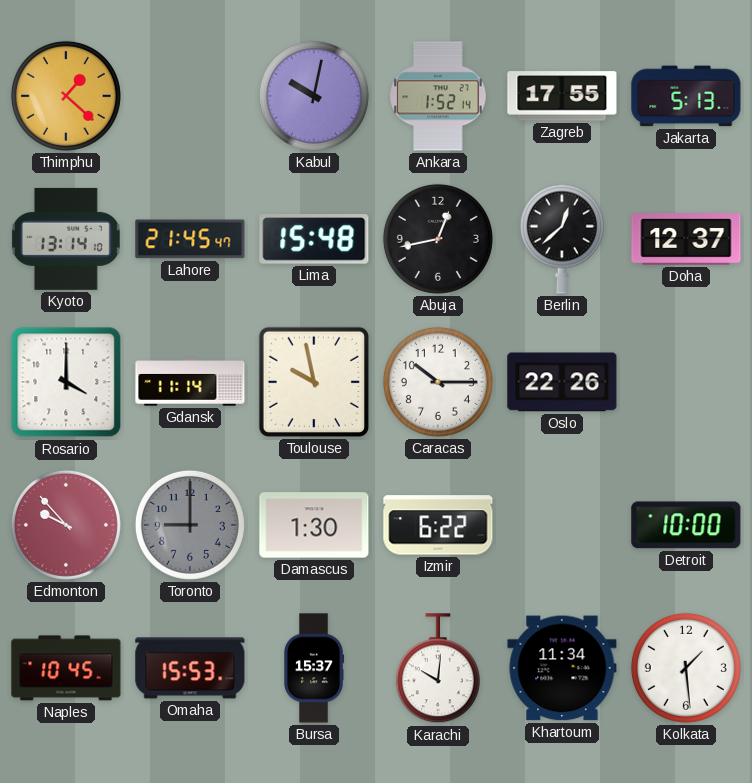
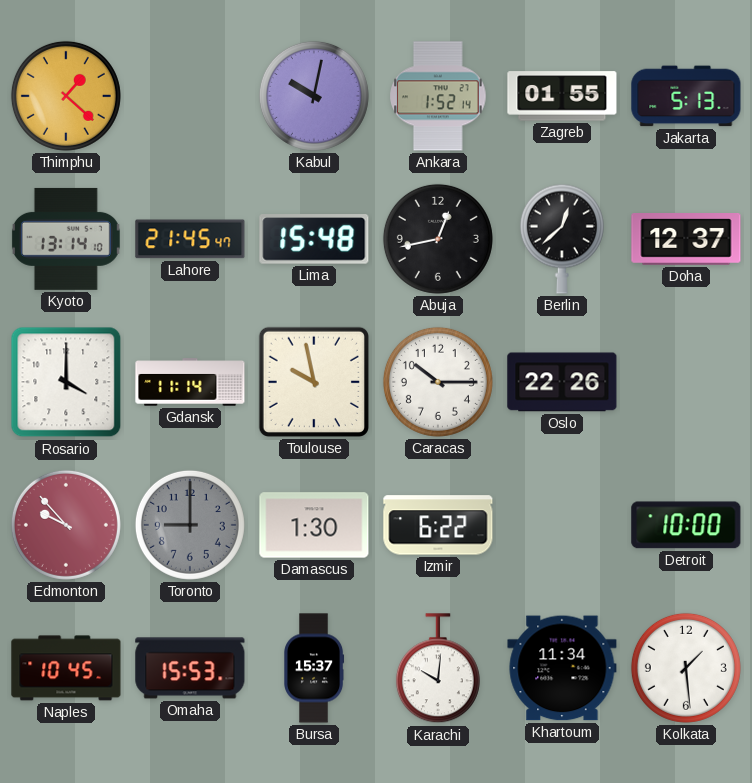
Zagreb: 17:55 -> 01:55 (562, 96)
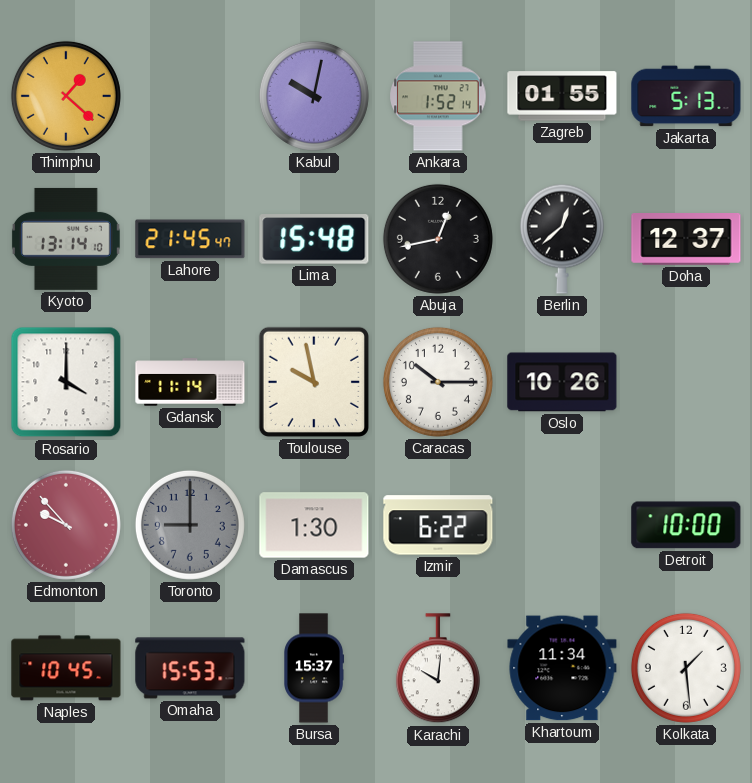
Oslo: 22:26 -> 10:26 (562, 382)
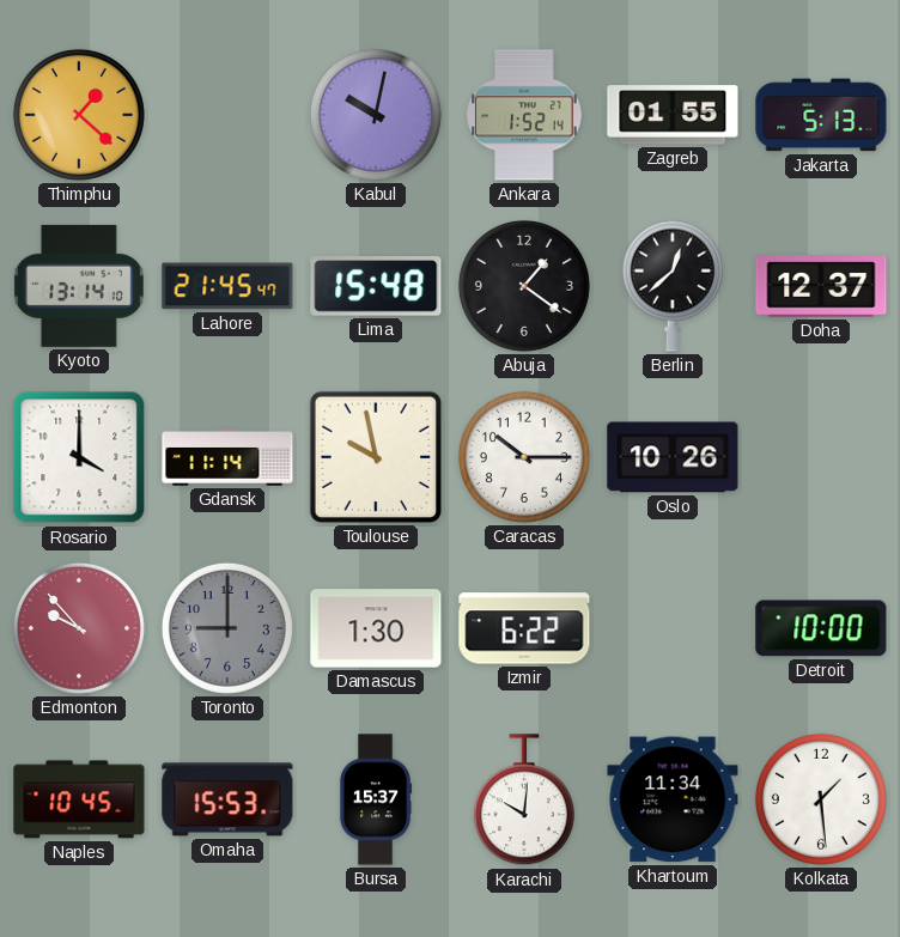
Abuja: 12:43 -> 1:21 (524, 286)
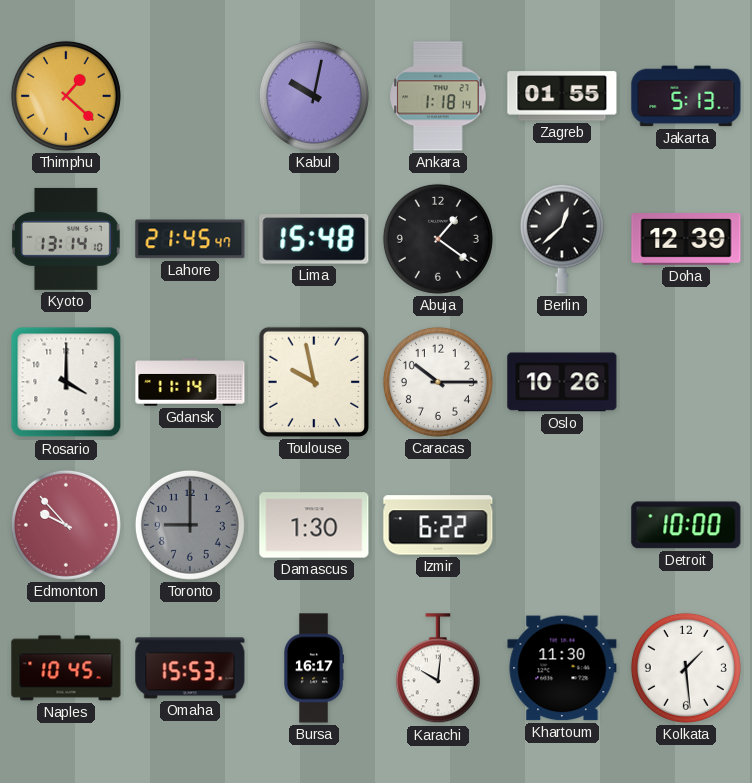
Ankara: 1:52 -> 1:18 (438, 96)
Doha: 12:37 -> 12:39 (686, 240)
Bursa: 15:37 -> 16:17 (315, 668)
Khartoum: 11:34 -> 11:30 (562, 668)
